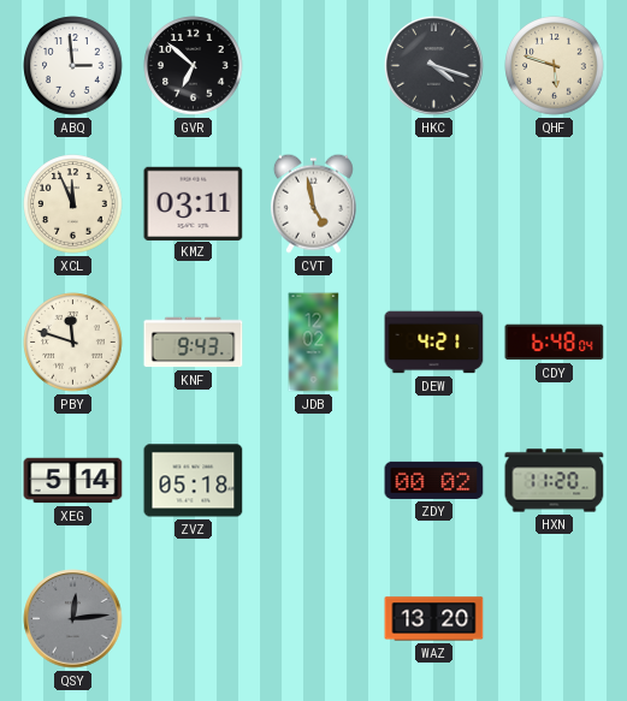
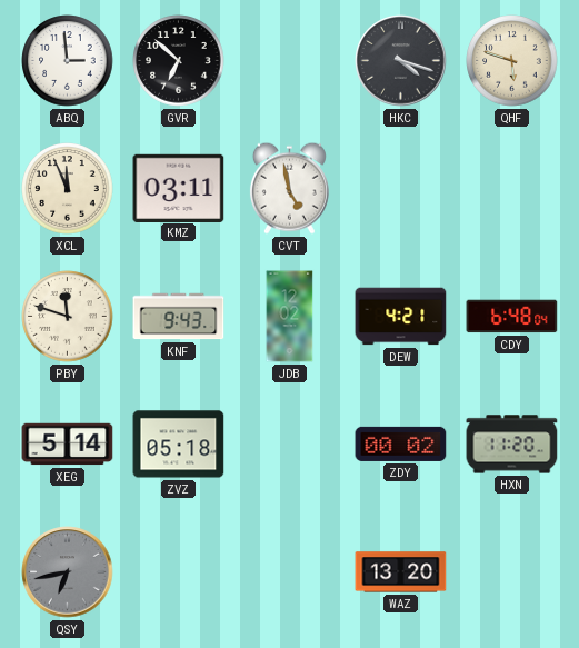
QSY: 12:14 -> 6:43 (68, 572)
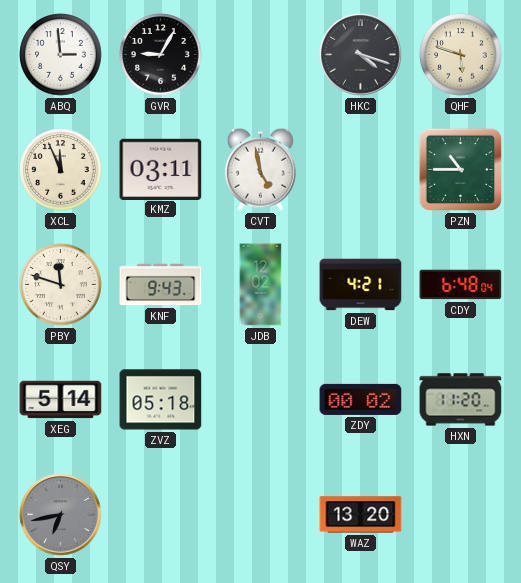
GVR: 6:52 -> 9:05 (161, 55)
PZN: none -> 10:45 (460, 169)
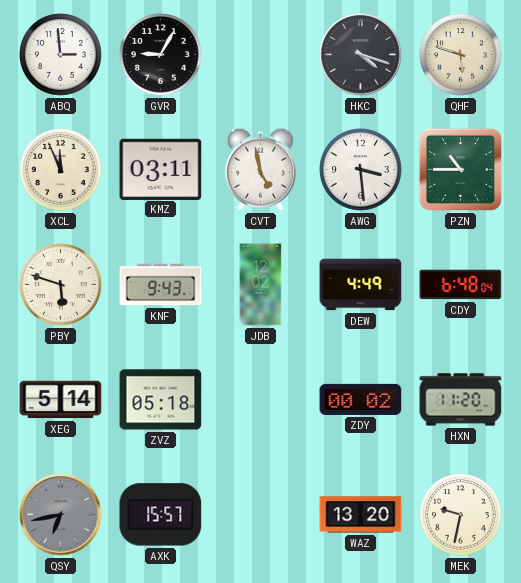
AWG: none -> 3:29 (361, 170)
PBY: 11:48 -> 5:48 (61, 285)
DEW: 4:21 -> 4:49 (361, 285)
AXK: none -> 15:57 (161, 515)
MEK: none -> 9:32 (461, 515)
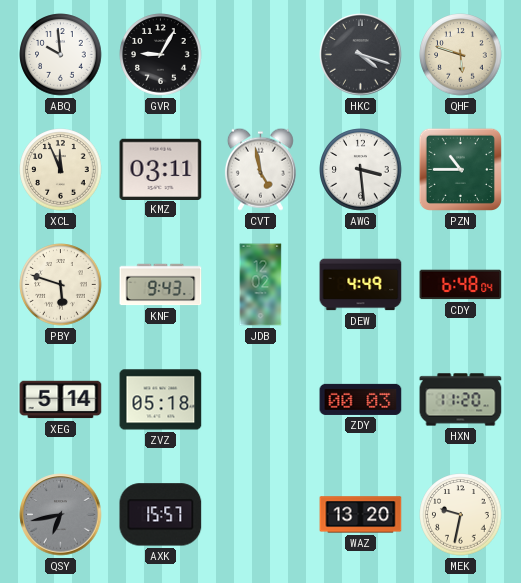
ABQ: 2:59 -> 9:59 (61, 55)
ZDY: 00:02 -> 00:03 (361, 399)
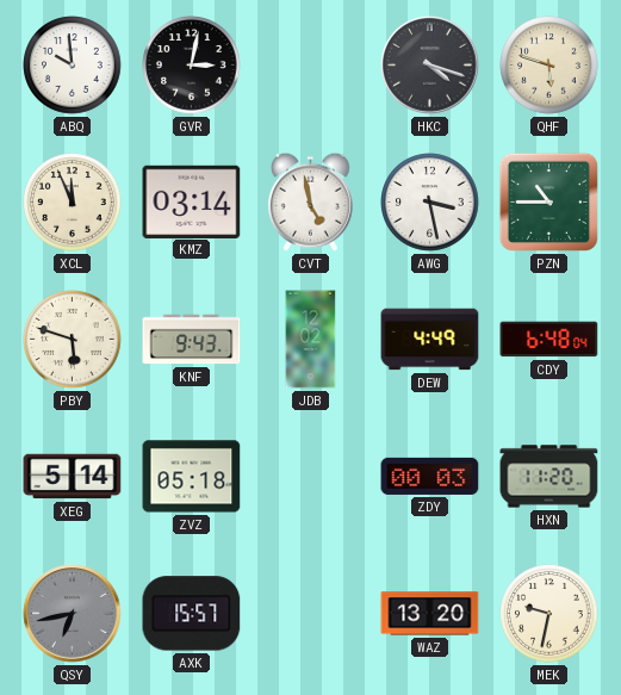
GVR: 9:05 -> 3:02 (192, 66)
KMZ: 03:11 -> 03:14 (192, 201)
AWG: 3:29 -> 3:28 (430, 203)
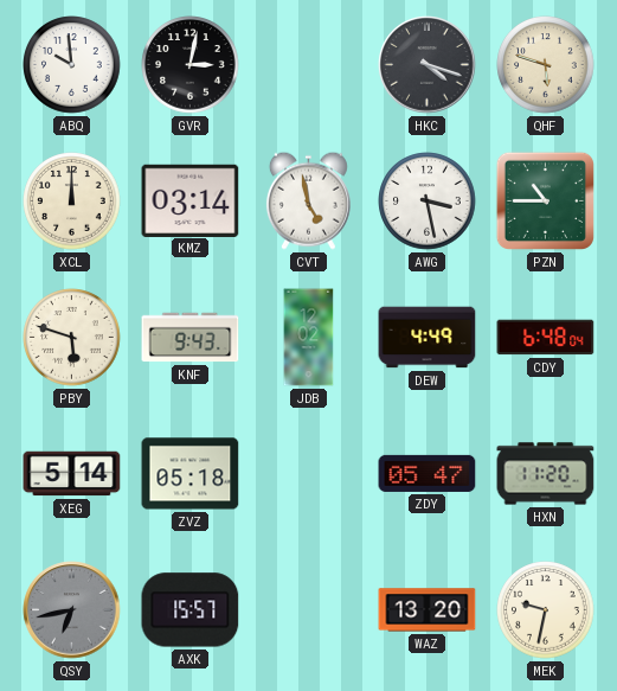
XCL: 11:56 -> 12:00 (72, 201)
ZDY: 00:03 -> 05:47 (428, 473)
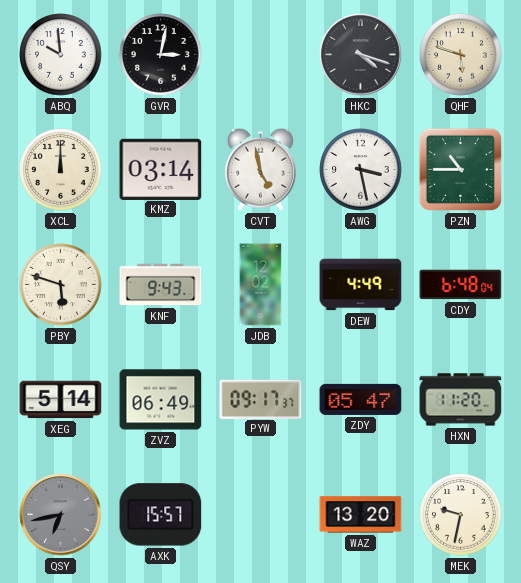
ZVZ: 05:18 -> 06:49 (161, 400)
PYW: none -> 09:17 (261, 399)
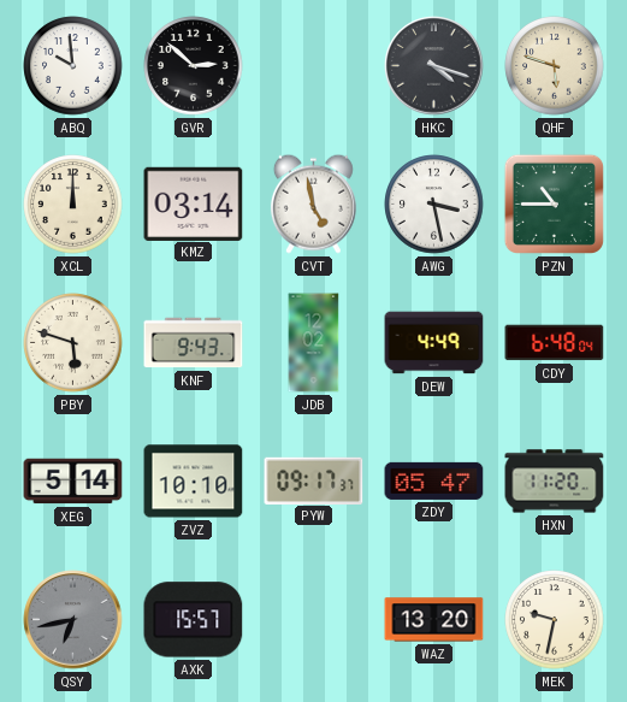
GVR: 3:02 -> 2:52 (194, 66)
ZVZ: 06:49 -> 10:10 (194, 482)
